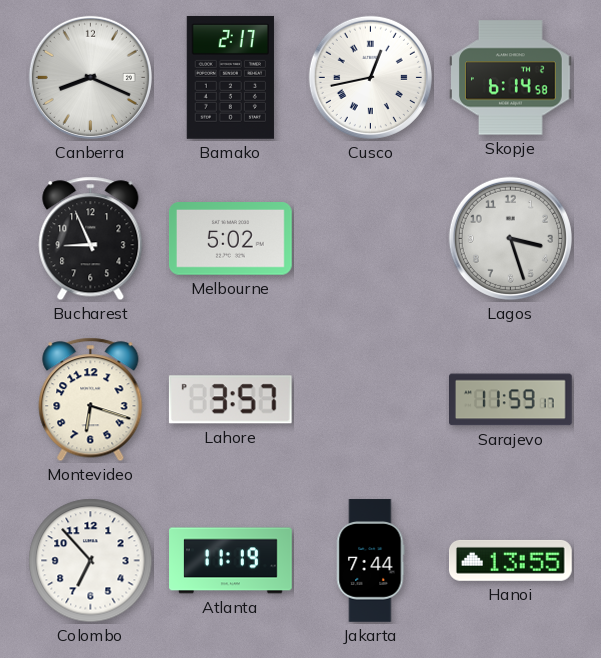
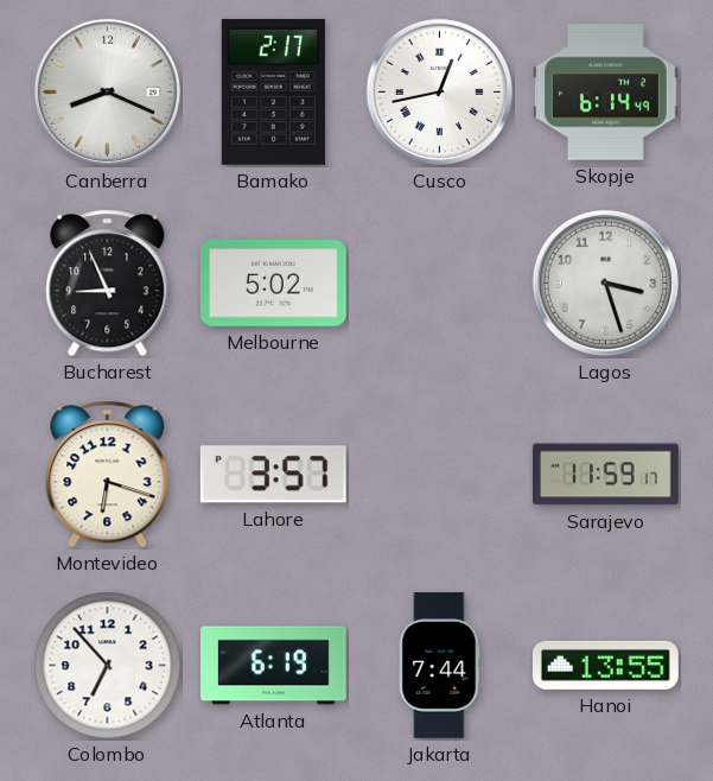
Skopje: 6:14:58 -> 6:14:49 (606, 93)
Atlanta: 11:19 -> 6:19 (274, 666)
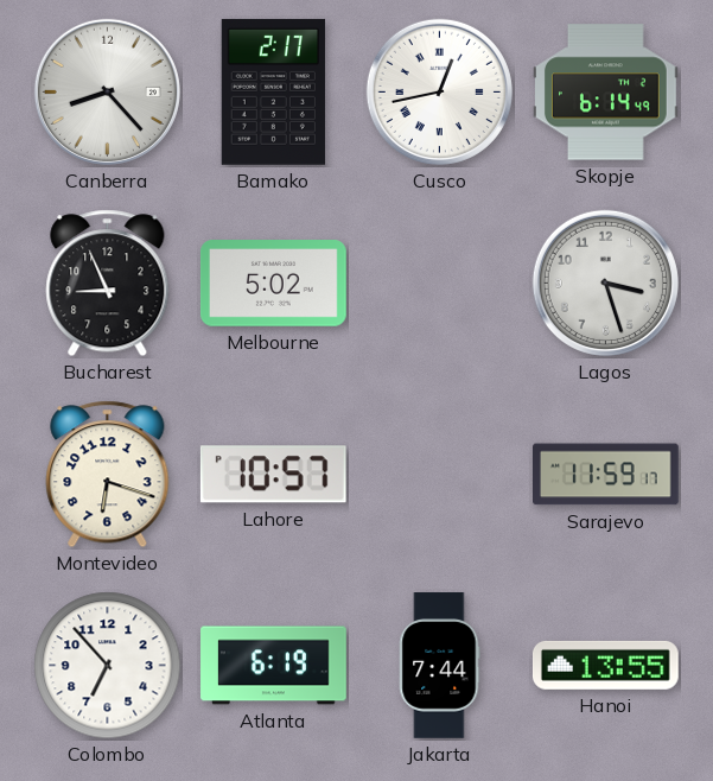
Canberra: 8:19 -> 8:23 (107, 91)
Lahore: 3:57 -> 10:57 (273, 475)
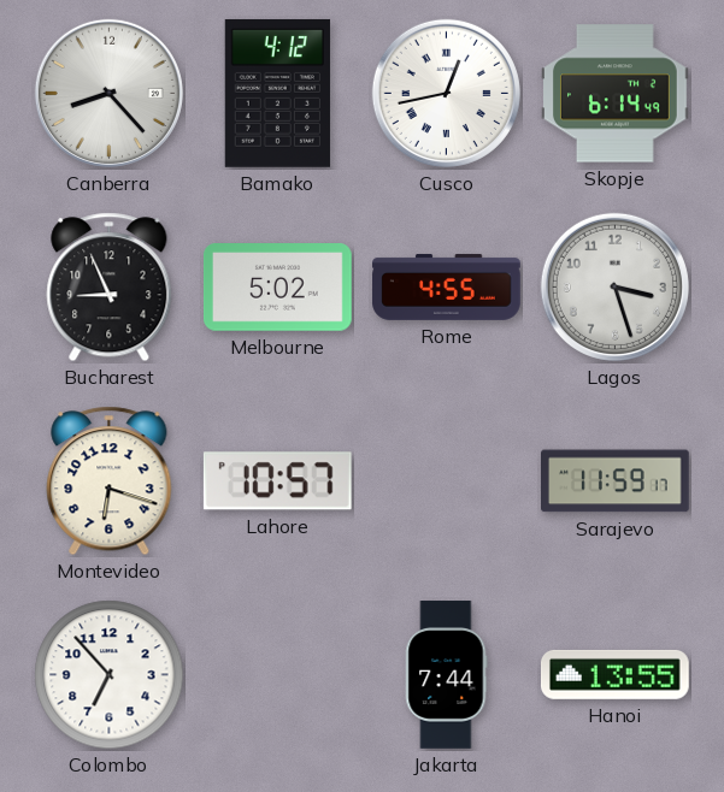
Bamako: 2:17 -> 4:12 (277, 93)
Rome: none -> 4:55 (447, 286)
Atlanta: 6:19 -> none (274, 666)
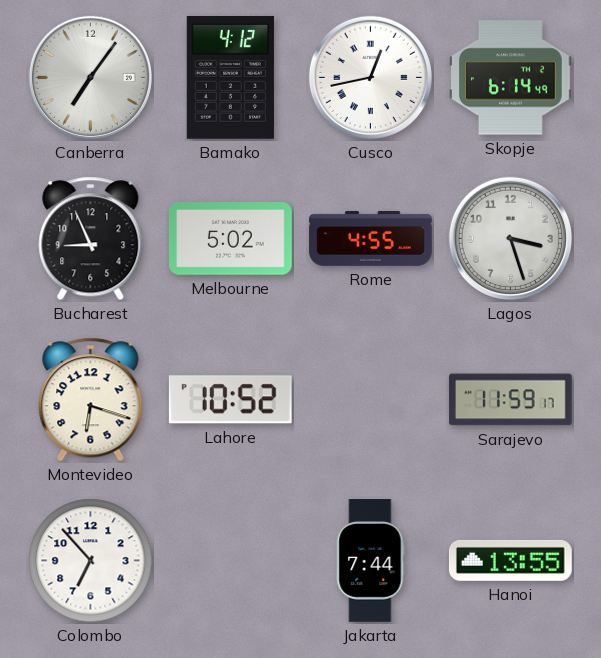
Canberra: 8:23 -> 7:06 (90, 77)
Lahore: 10:57 -> 10:52 (230, 400)
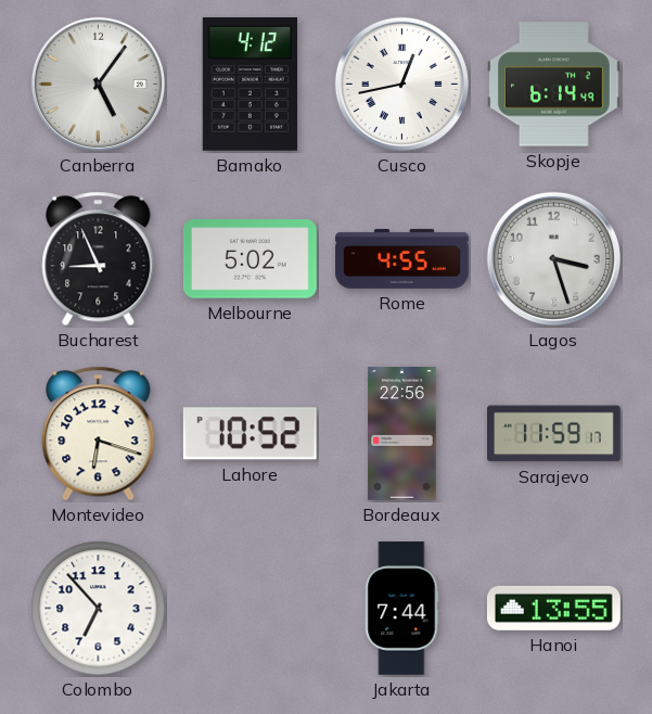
Canberra: 7:06 -> 5:06 (98, 84)
Bordeaux: none -> 22:56 (402, 434)
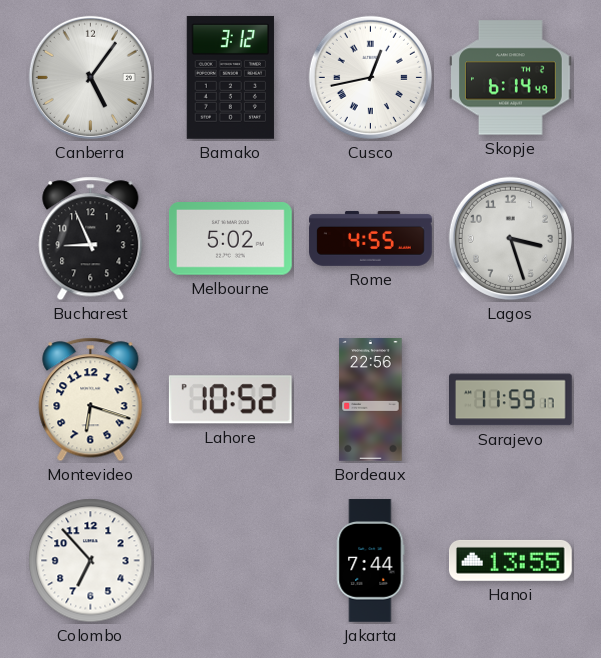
Bamako: 4:12 -> 3:12 (230, 77)
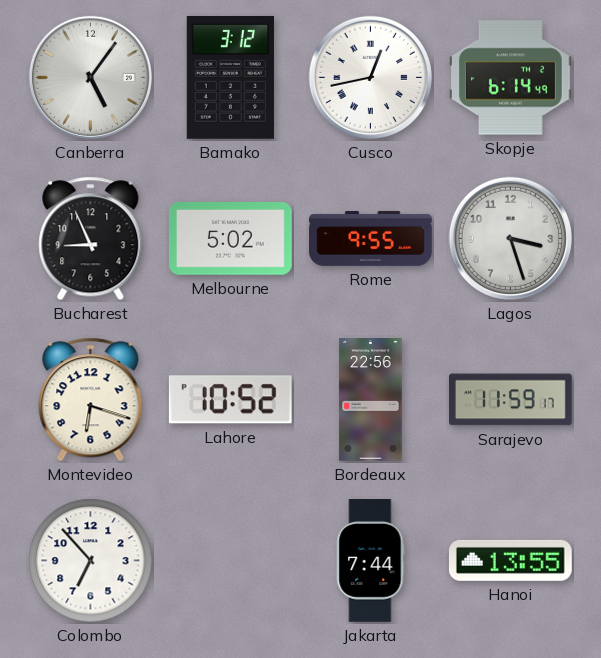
Rome: 4:55 -> 9:55 (371, 238)
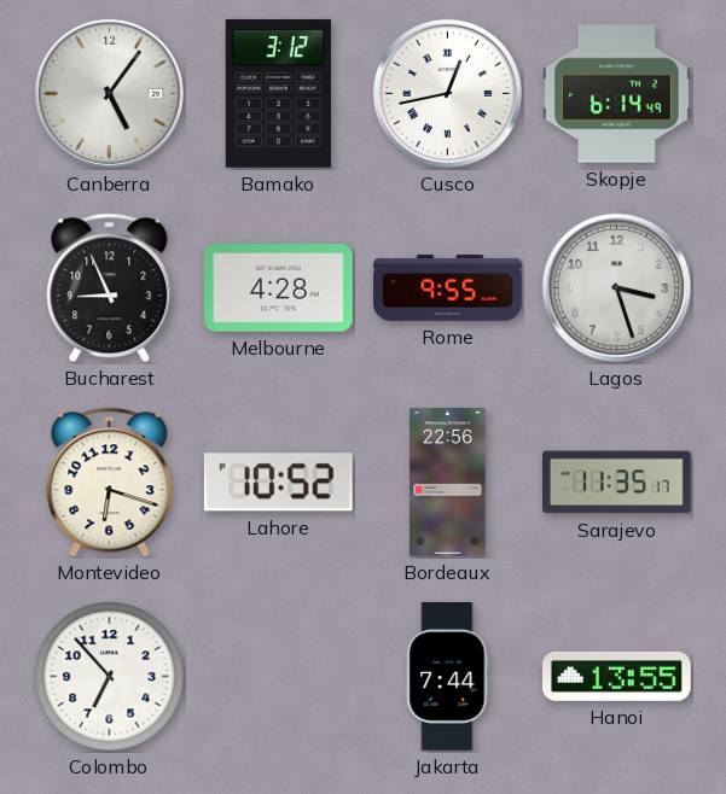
Melbourne: 5:02 -> 4:28 (279, 288)
Sarajevo: 11:59 -> 11:35 (617, 483)
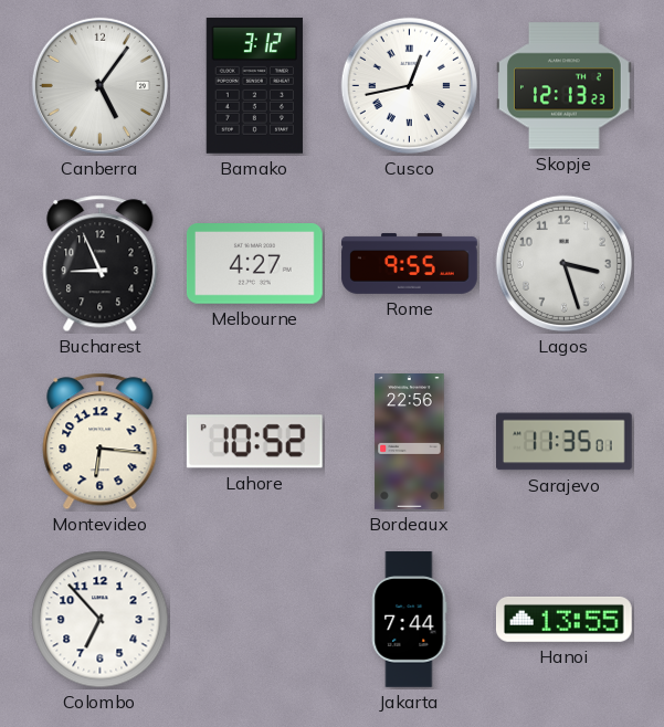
Skopje: 6:14 -> 12:13 (565, 86)
Melbourne: 4:28 -> 4:27 (255, 264)
Montevideo: 6:18 -> 6:16 (101, 442)
Sarajevo: 11:35:17 -> 11:35:01 (565, 442)
